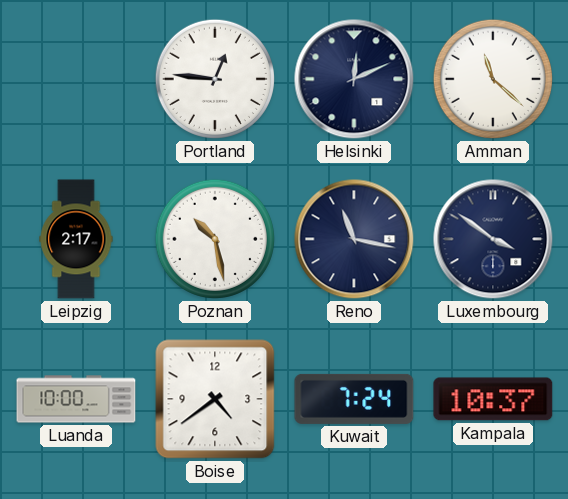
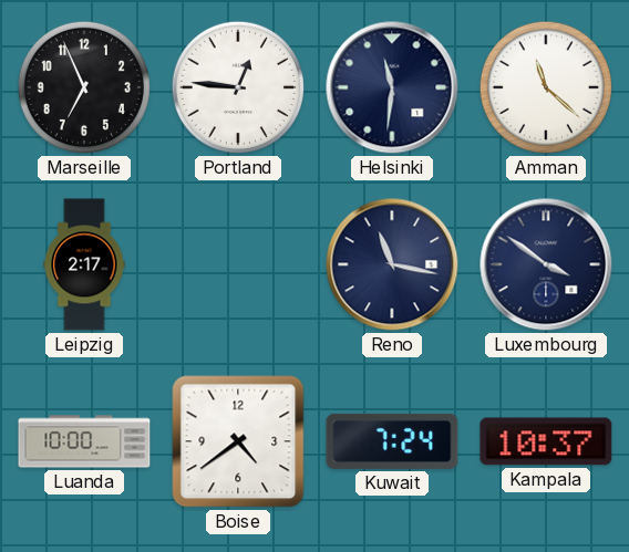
Marseille: none -> 6:56 (84, 87)
Helsinki: 12:11 -> 11:31 (392, 87)
Poznan: 10:28 -> none (215, 239)
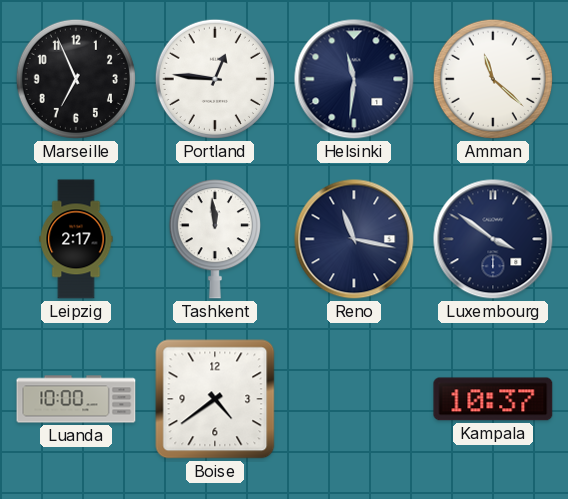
Tashkent: none -> 11:59 (215, 239)
Kuwait: 7:24 -> none (392, 441)
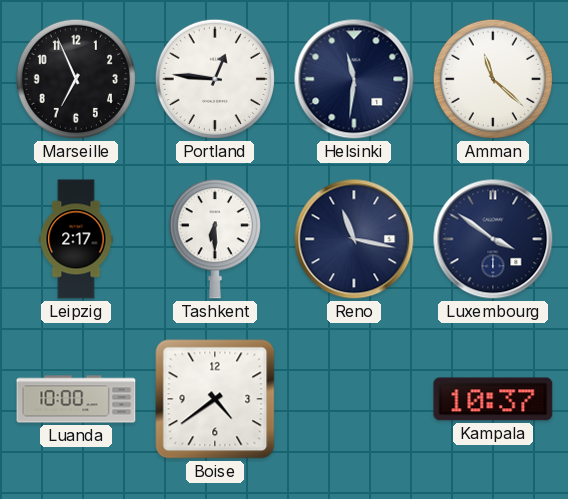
Tashkent: 11:59 -> 6:30 (215, 239)
